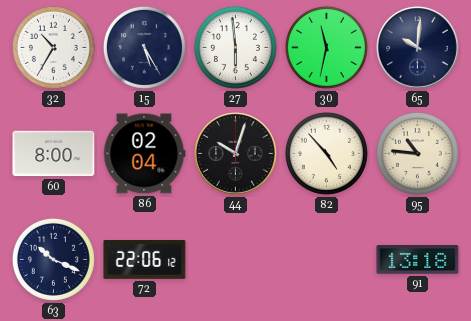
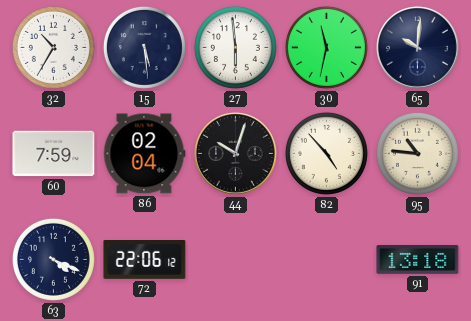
15: 5:25 -> 5:29 (144, 47)
60: 8:00 -> 7:59 (54, 154)
63: 10:19 -> 4:19 (53, 259)
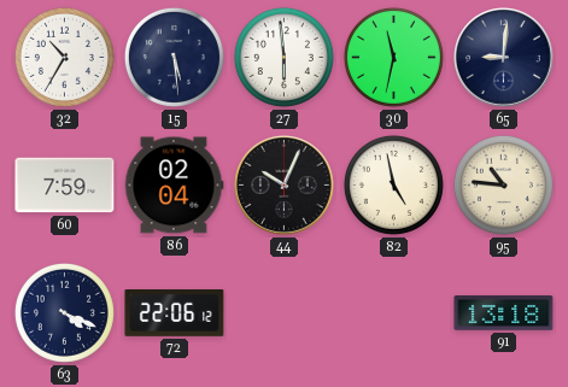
65: 10:01 -> 9:01 (504, 58)
44: 10:03 -> 10:04 (285, 186)
82: 4:53 -> 4:58 (393, 184)
